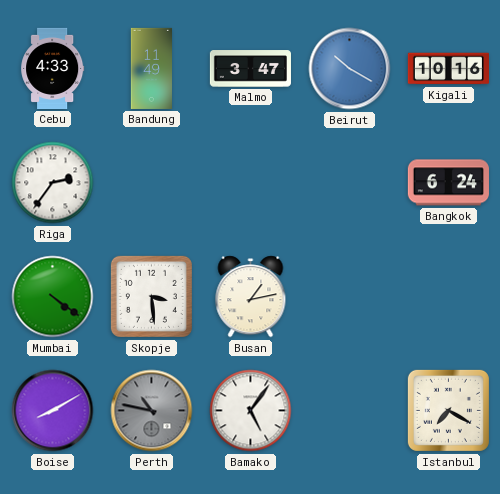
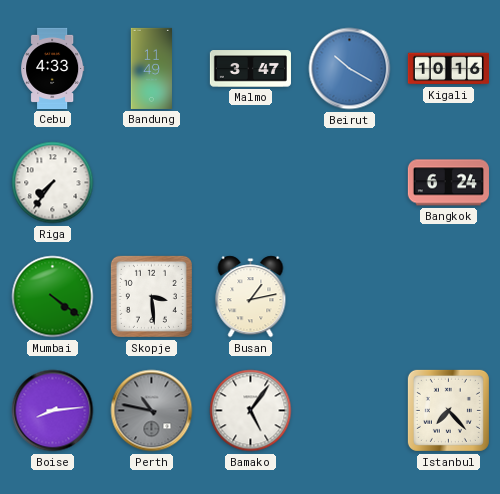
Riga: 2:36 -> 7:36 (53, 183)
Boise: 8:10 -> 8:14 (53, 411)
Istanbul: 7:20 -> 7:23 (448, 410)
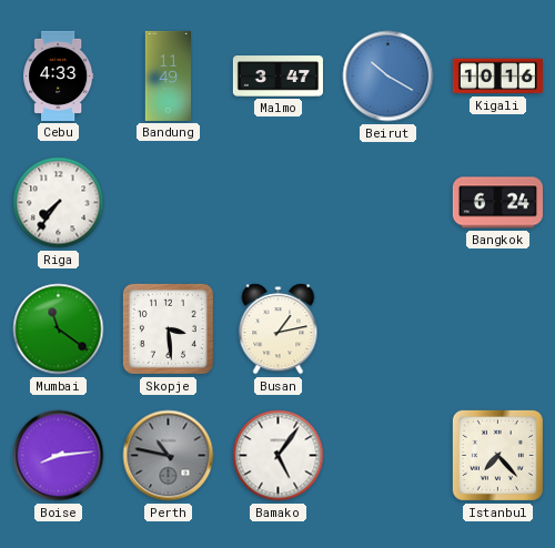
Mumbai: 4:21 -> 11:21 (59, 329)
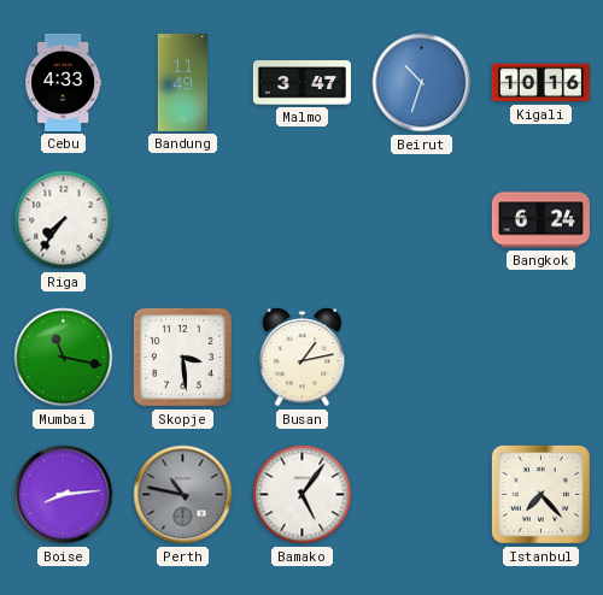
Beirut: 10:20 -> 10:33 (422, 83)
Mumbai: 11:21 -> 11:17 (64, 358)
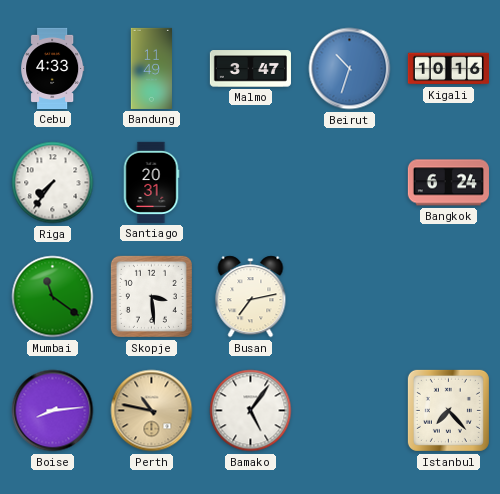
Santiago: none -> 20:31 (151, 182)
Mumbai: 11:17 -> 11:21 (53, 297)
Busan: 1:13 -> 7:13 (251, 297)
Perth dial: grey -> champagne (152, 411)
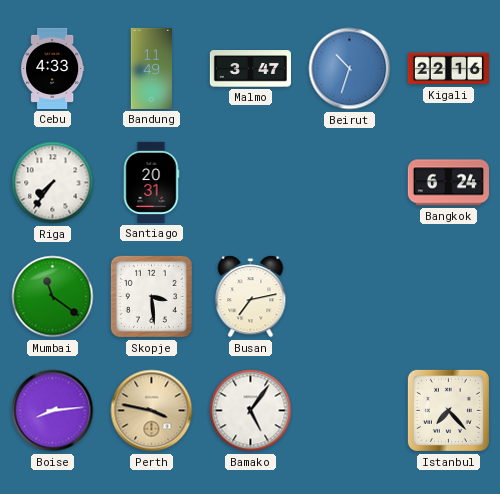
Kigali: 10:16 -> 22:16 (448, 69)
Perth: 10:47 -> 3:47 (152, 411)
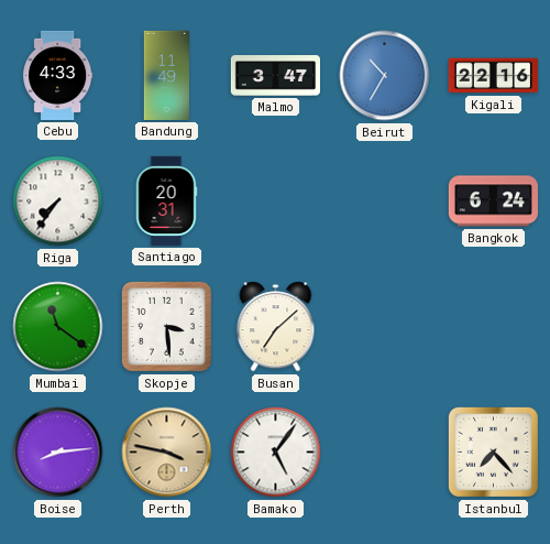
Beirut: 10:33 -> 10:35 (385, 76)
Busan: 7:13 -> 7:08 (276, 327)
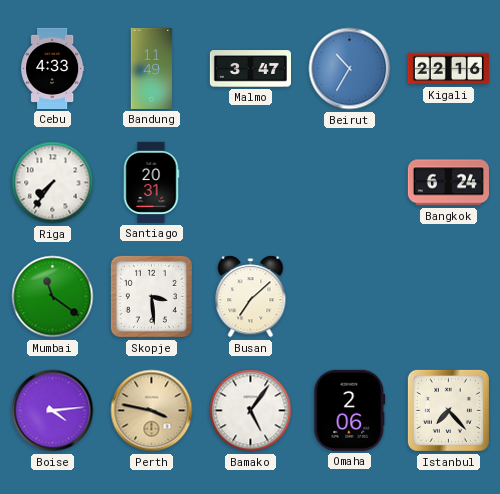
Boise: 8:14 -> 4:14 (53, 411)
Omaha: none -> 2:06 (350, 410)
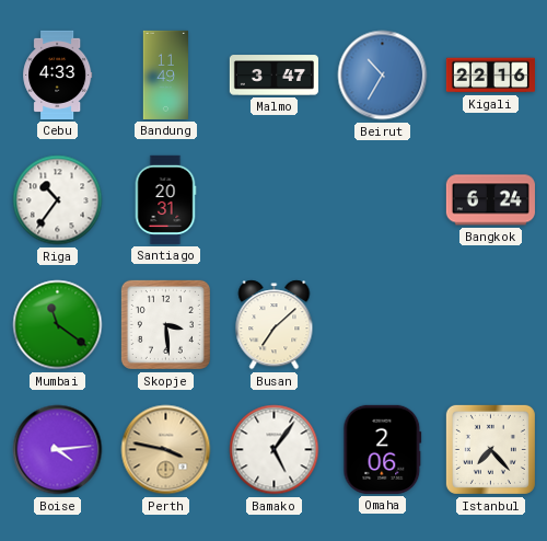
Riga: 7:36 -> 10:36 (58, 200)
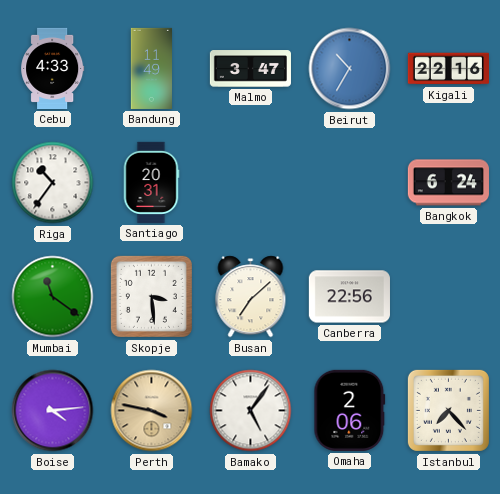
Canberra: none -> 22:56 (349, 297)
